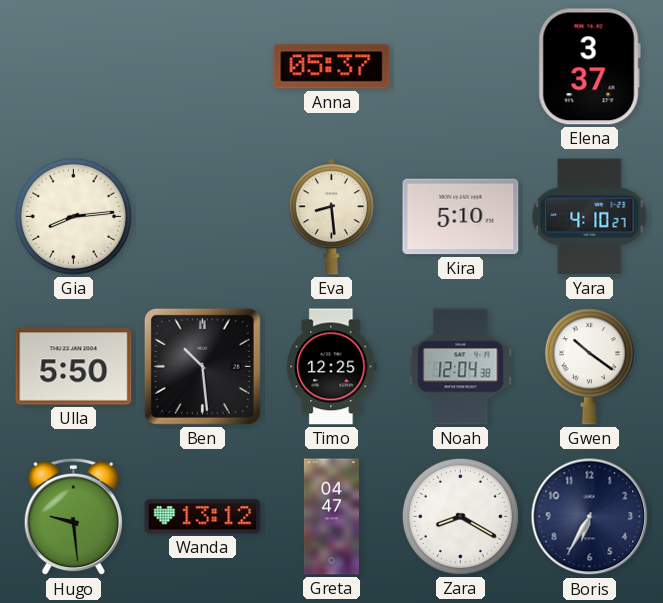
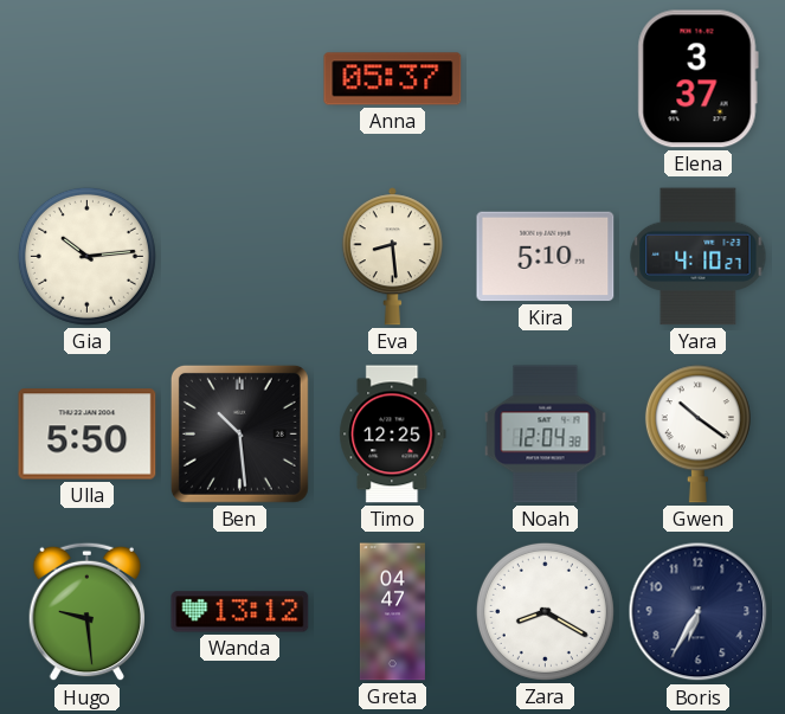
Gia: 8:14 -> 10:14 (86, 256)
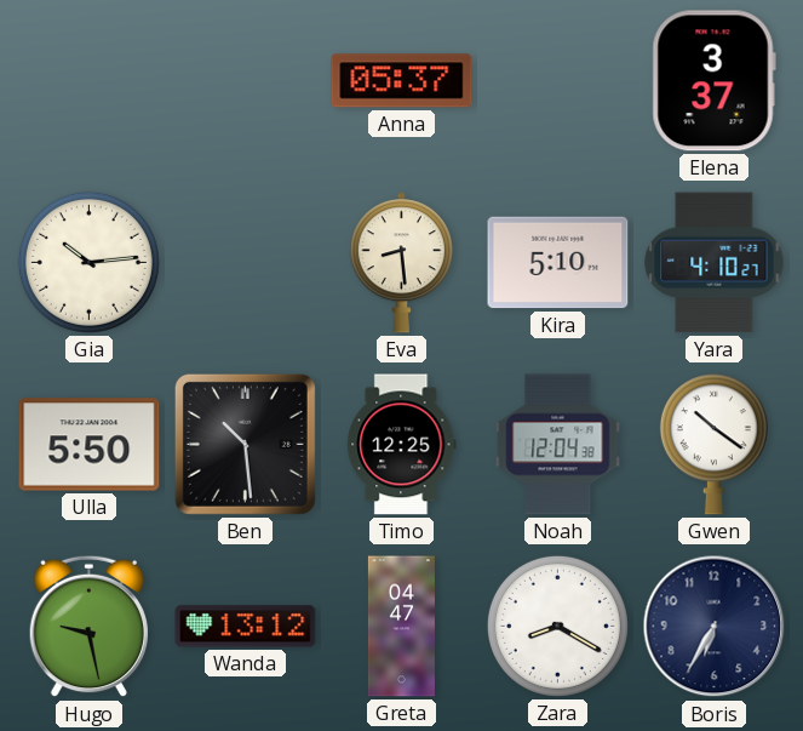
Hugo: 9:29 -> 9:28 (88, 627)
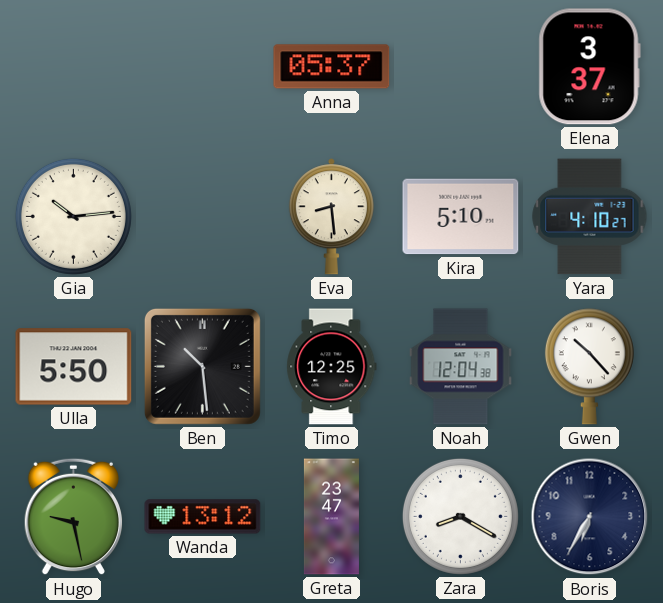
Gwen: 10:21 -> 10:23 (589, 367)
Greta: 04:47 -> 23:47 (331, 517)
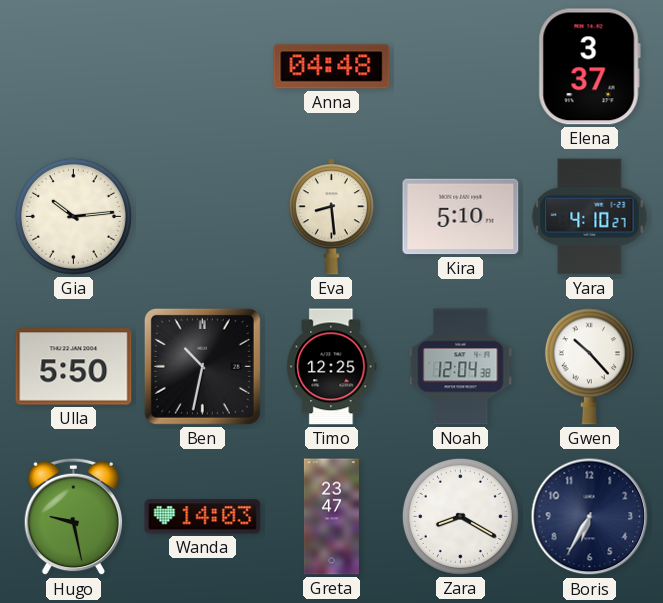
Anna: 05:37 -> 04:48 (332, 67)
Ben: 10:29 -> 10:32 (202, 366)
Wanda: 13:12 -> 14:03 (203, 517)
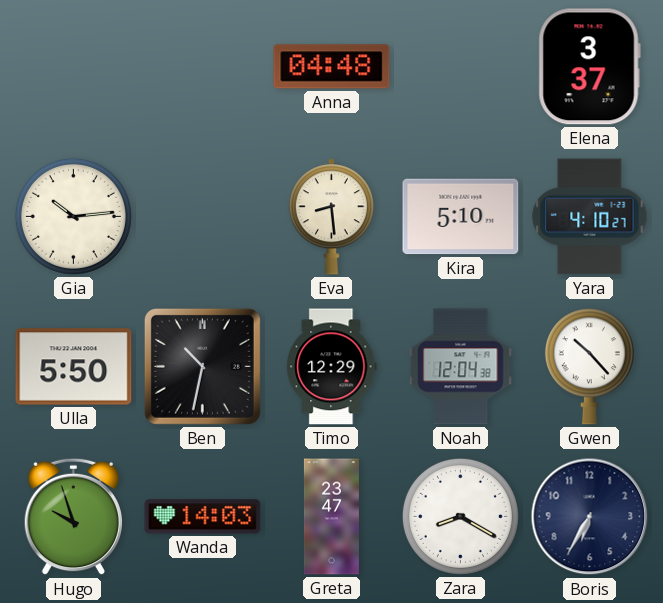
Timo: 12:25 -> 12:29 (332, 367)
Hugo: 9:28 -> 9:57 (73, 517)
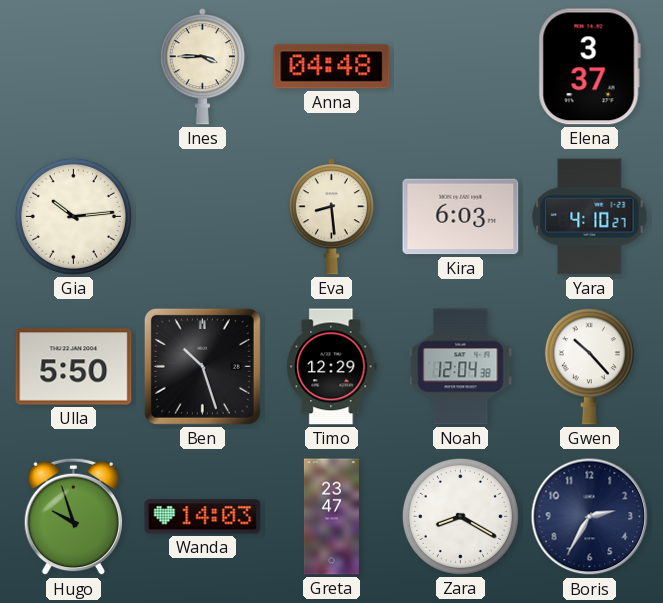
Ines: none -> 3:45 (202, 67)
Kira: 5:10 -> 6:03 (461, 217)
Ben: 10:32 -> 10:27 (202, 366)
Boris: 6:35 -> 2:35 (590, 517)
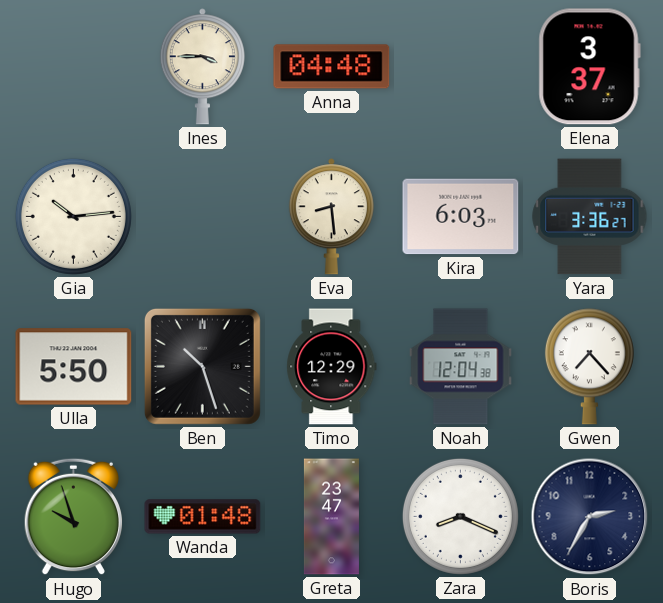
Yara: 4:10 -> 3:36 (590, 217)
Gwen: 10:23 -> 7:23 (589, 367)
Wanda: 14:03 -> 01:48 (203, 517)
Zara: 8:20 -> 8:19 (460, 516)
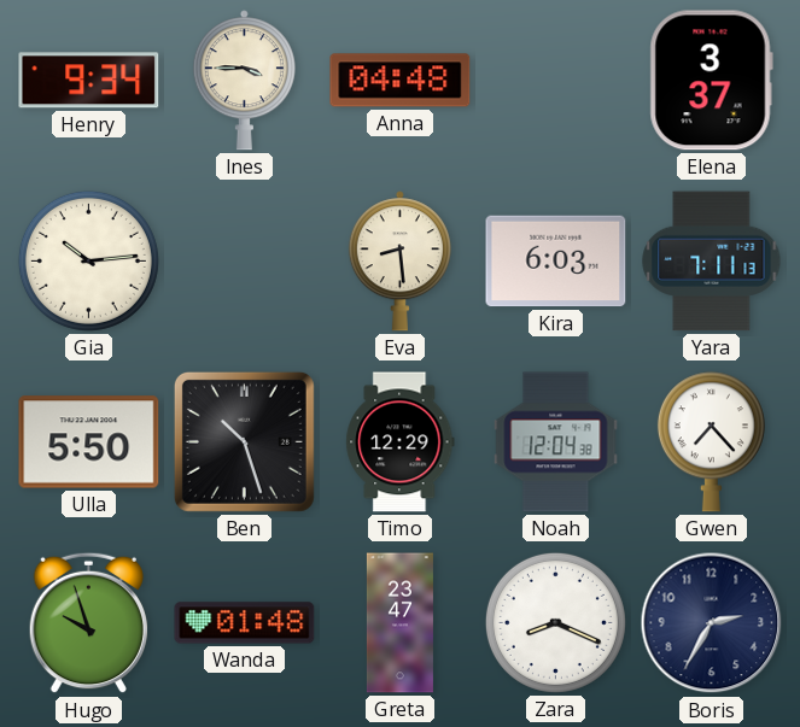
Henry: none -> 9:34 (89, 81)
Yara: 3:36 -> 7:11 (712, 262)
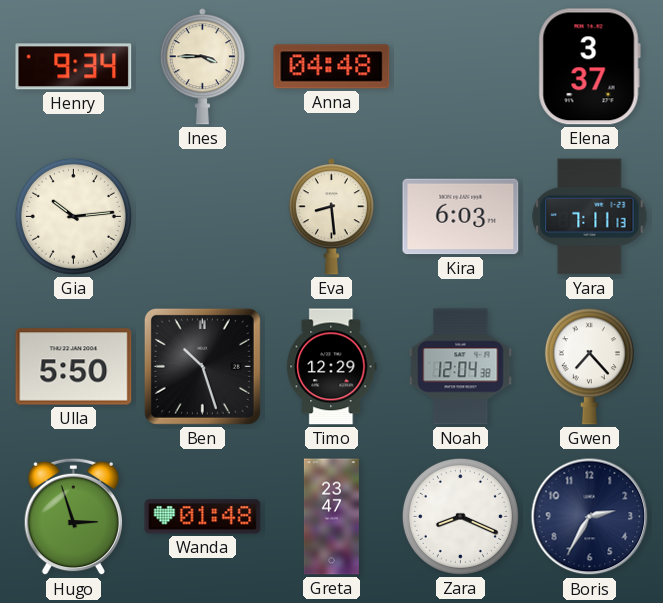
Hugo: 9:57 -> 2:57 (73, 517)
